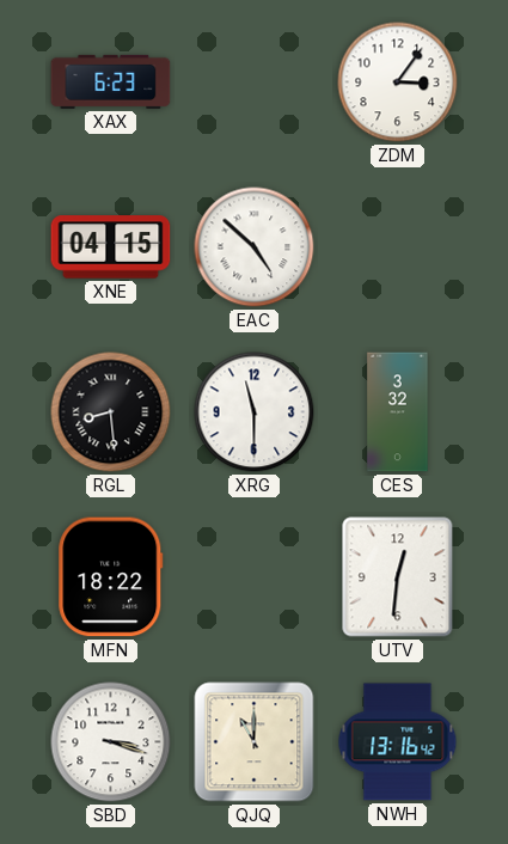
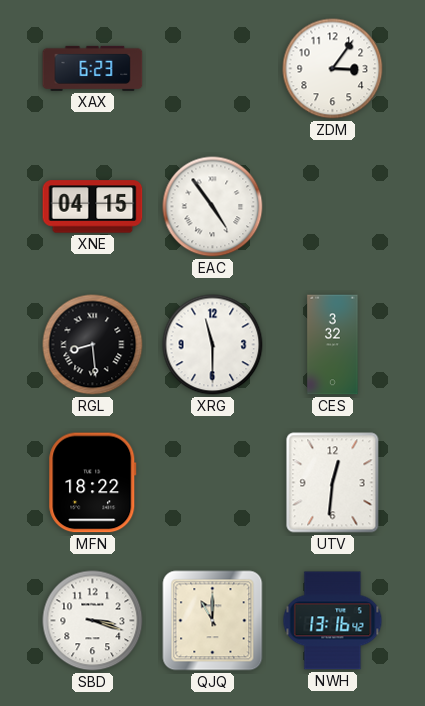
EAC: 4:52 -> 4:54 (213, 207)
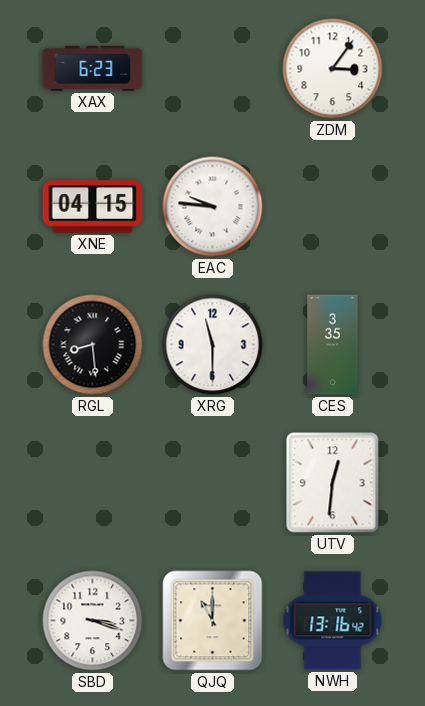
EAC: 4:54 -> 9:46 (213, 207)
CES: 3:32 -> 3:35 (333, 345)
MFN: 18:22 -> none (93, 483)
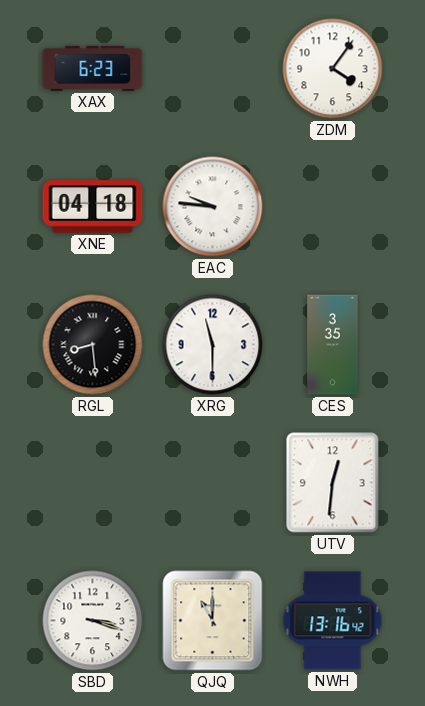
ZDM: 3:06 -> 4:06 (333, 69)
XNE: 04:15 -> 04:18 (93, 207)
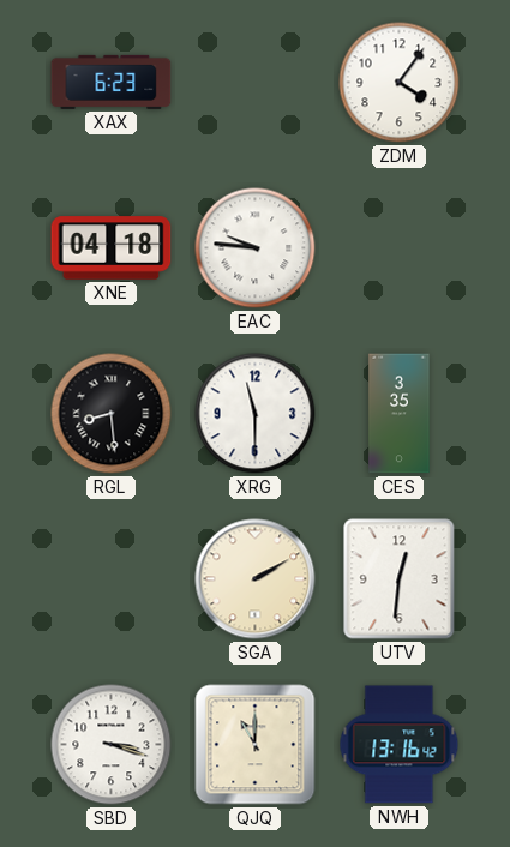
SGA: none -> 2:10 (256, 579)
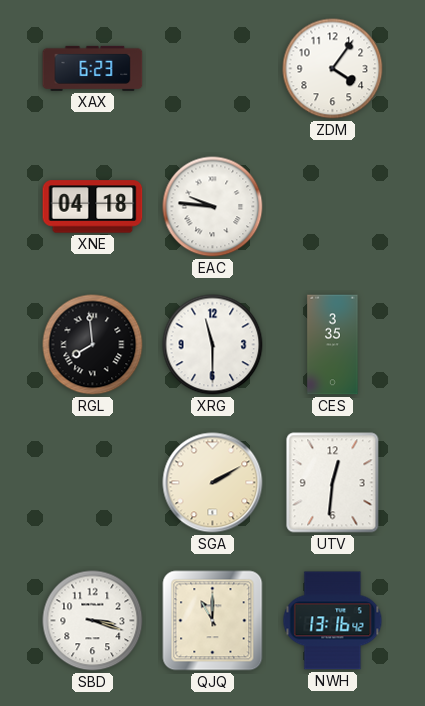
RGL: 8:29 -> 7:59 (93, 345)
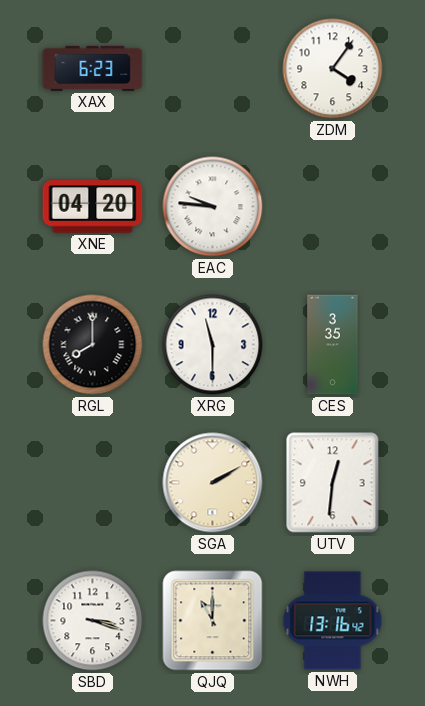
XNE: 04:18 -> 04:20 (93, 207)
RGL: 7:59 -> 8:00 (93, 345)
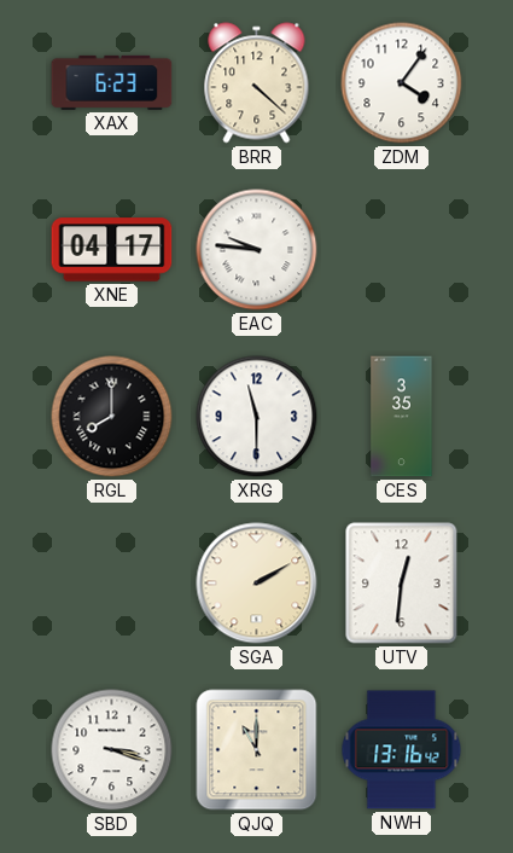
BRR: none -> 4:22 (257, 83)
XNE: 04:20 -> 04:17 (112, 250)
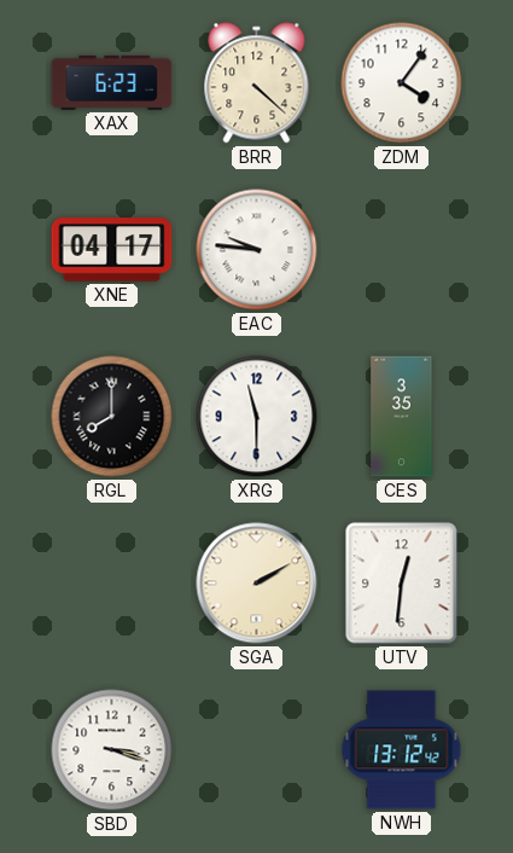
QJQ: 11:00 -> none (257, 750)
NWH: 13:16 -> 13:12 (402, 750)
